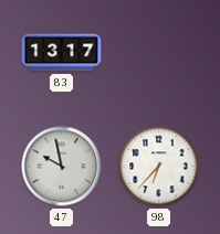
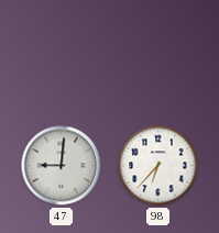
83: 13:17 -> none (62, 53)
47: 9:58 -> 9:01 (62, 166)
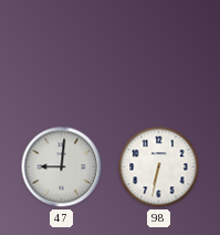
98: 6:37 -> 6:32 (159, 167)
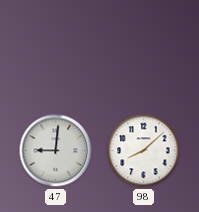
98: 6:32 -> 8:08 (144, 151)
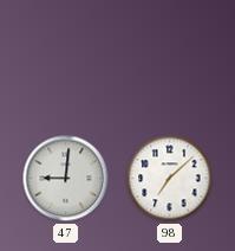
98: 8:08 -> 7:08 (170, 179)
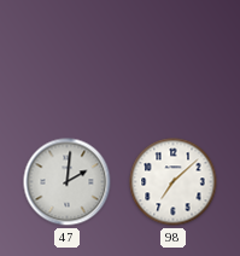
47: 9:01 -> 2:01 (68, 182)
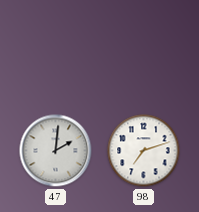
98: 7:08 -> 7:12 (144, 151)
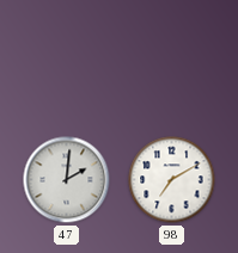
98: 7:12 -> 7:10 (172, 180)
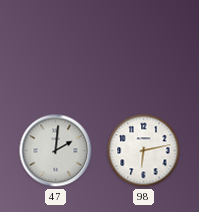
98: 7:10 -> 6:13 (144, 151)
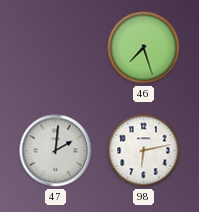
46: none -> 7:27 (144, 48)
